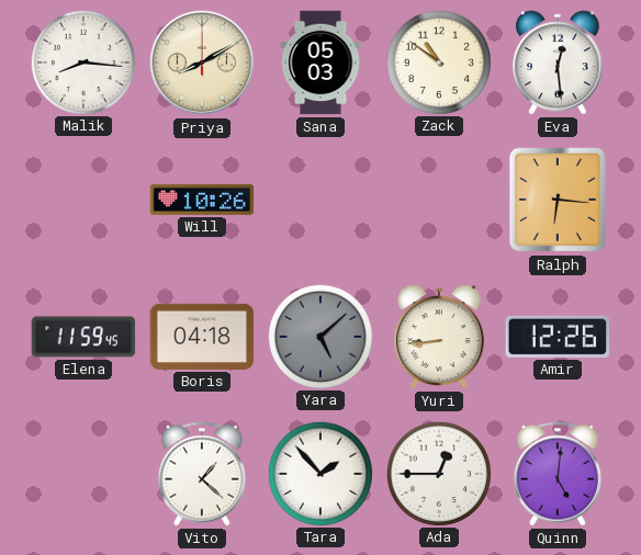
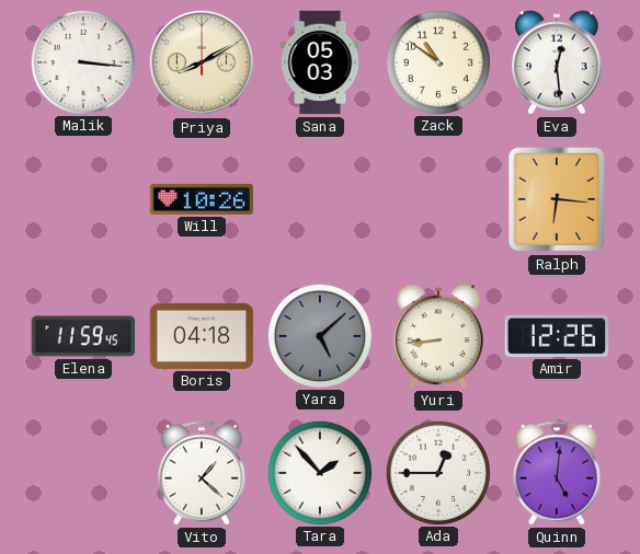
Malik: 8:16 -> 3:16 (82, 61)
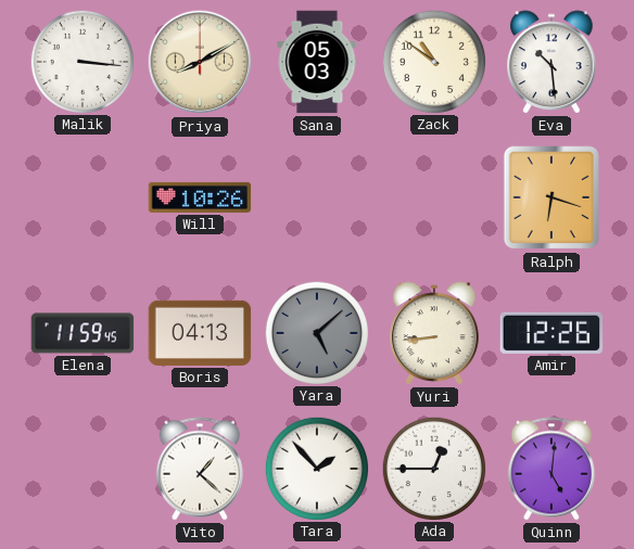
Eva: 12:29 -> 10:29 (551, 62)
Ralph: 6:16 -> 6:18 (551, 197)
Boris: 04:18 -> 04:13 (200, 333)
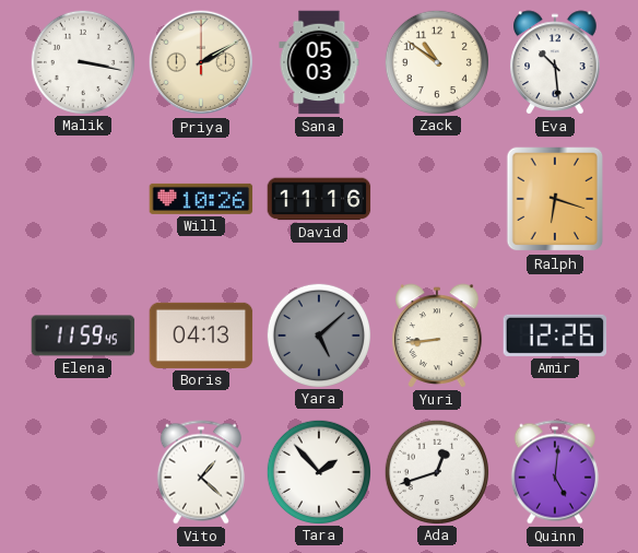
Malik: 3:16 -> 3:17 (82, 61)
Priya: 8:10 -> 2:10 (201, 62)
David: none -> 11:16 (319, 199)
Ada: 12:45 -> 12:42 (436, 471)
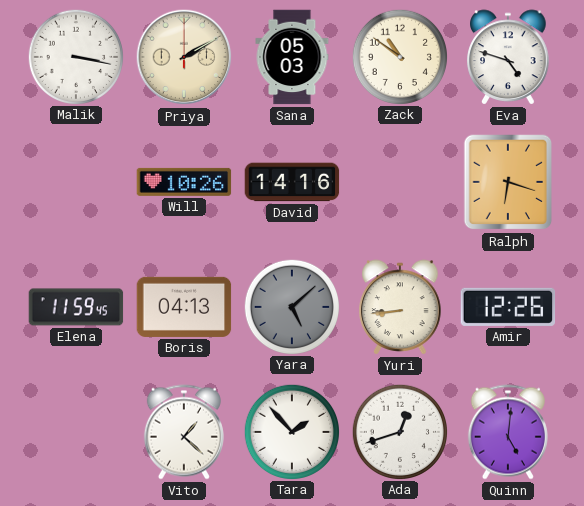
Eva: 10:29 -> 4:48 (508, 57)
David: 11:16 -> 14:16 (292, 182)
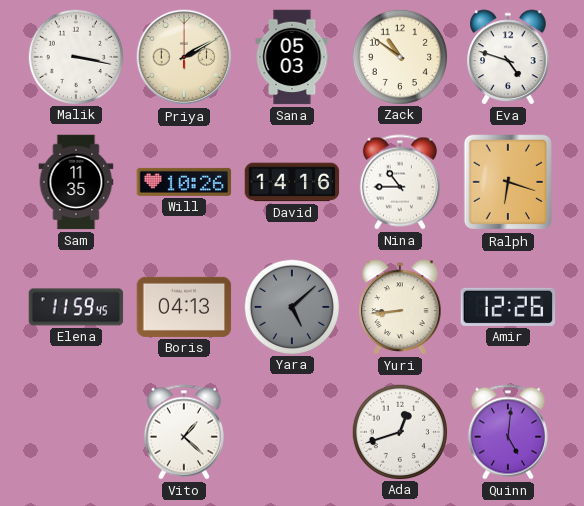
Sam: none -> 11:35 (76, 182)
Nina: none -> 10:45 (400, 182)
Tara: 1:53 -> none (291, 431)
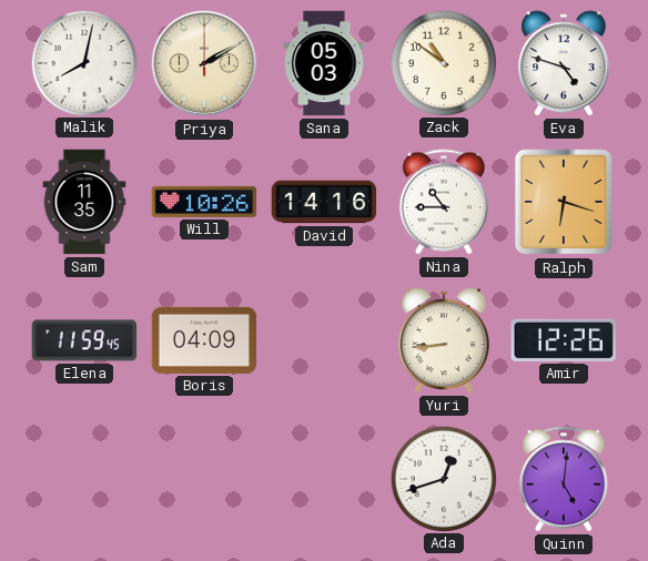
Malik: 3:17 -> 8:02 (83, 62)
Boris: 04:13 -> 04:09 (204, 340)
Yara: 5:08 -> none (291, 306)
Vito: 1:22 -> none (184, 432)
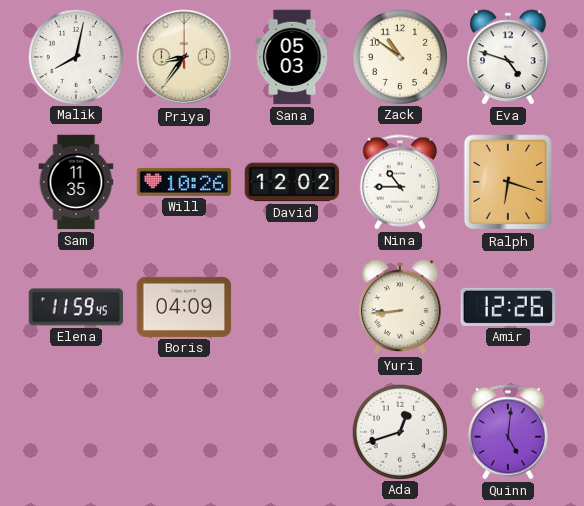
Priya: 2:10 -> 8:36 (184, 57)
David: 14:16 -> 12:02 (292, 182)
